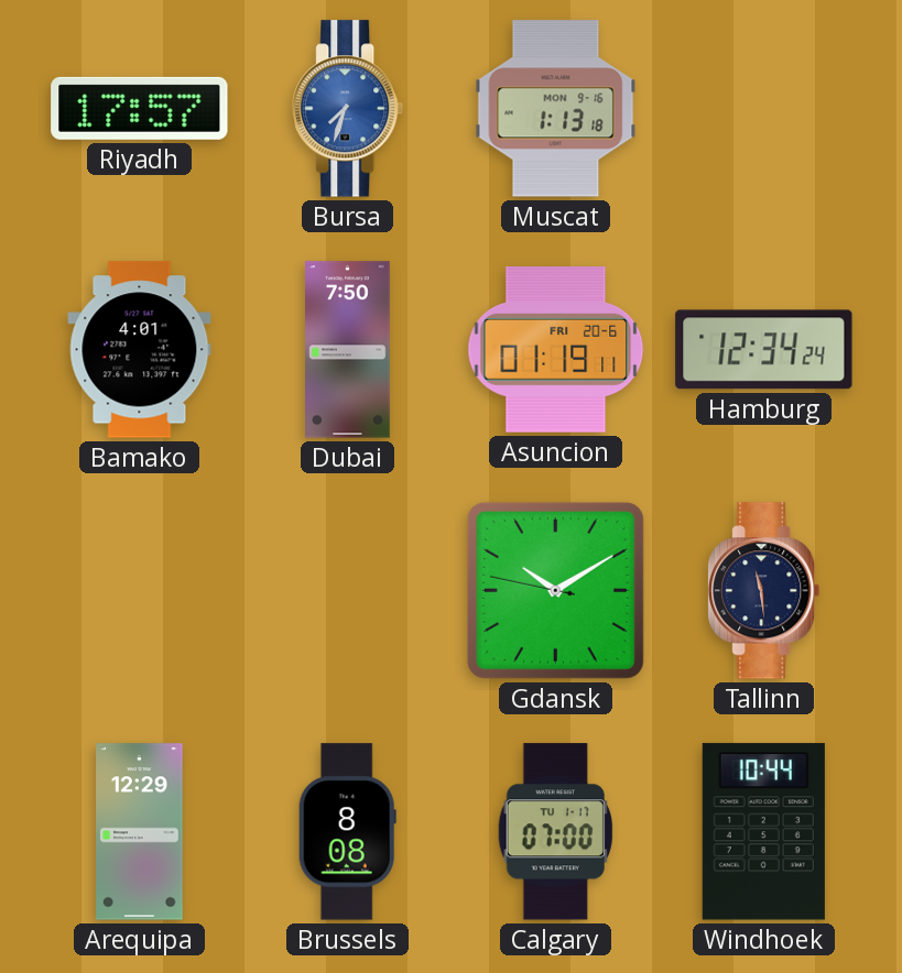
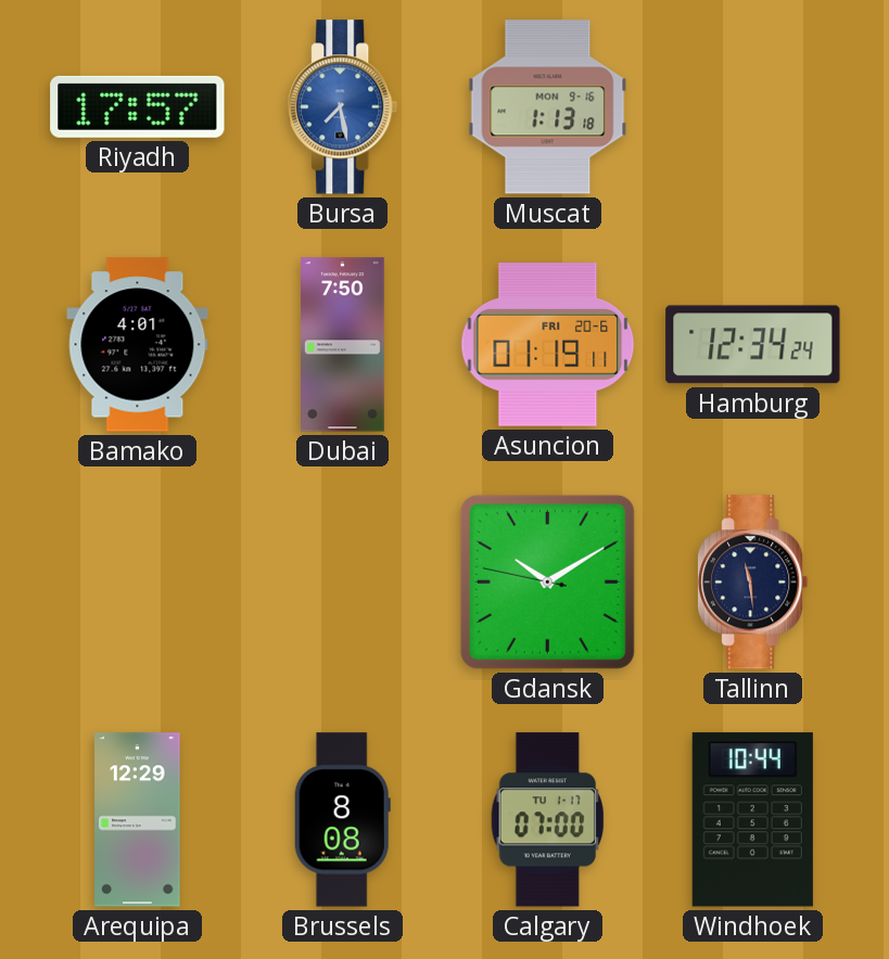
Bursa: 7:33 -> 7:28 (343, 107)
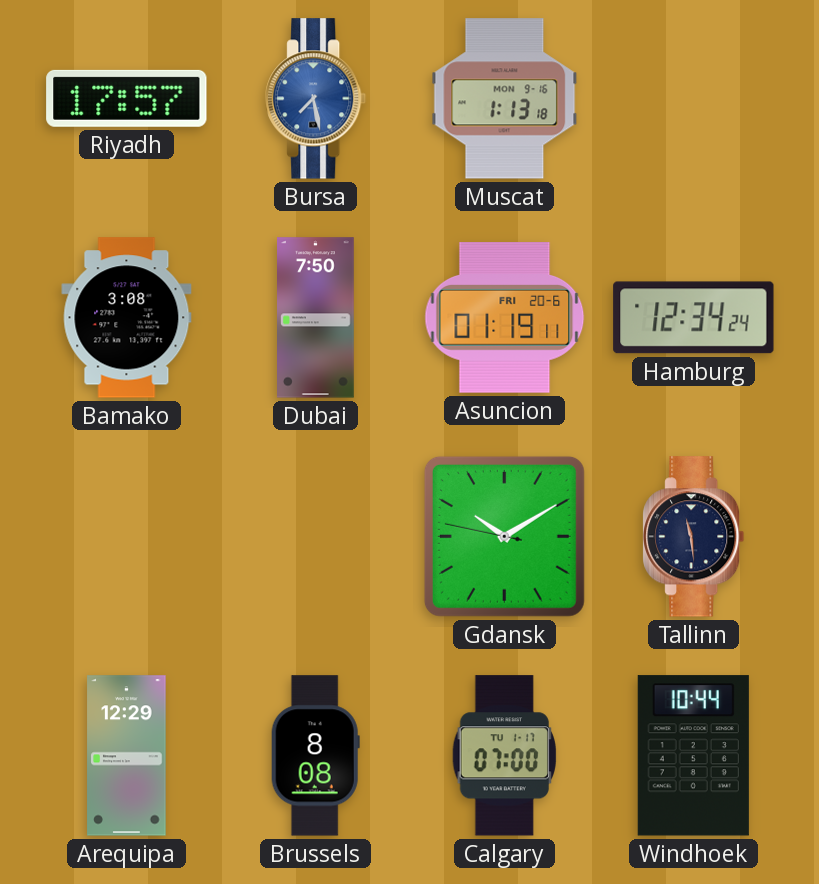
Bamako: 4:01 -> 3:08 (127, 318)
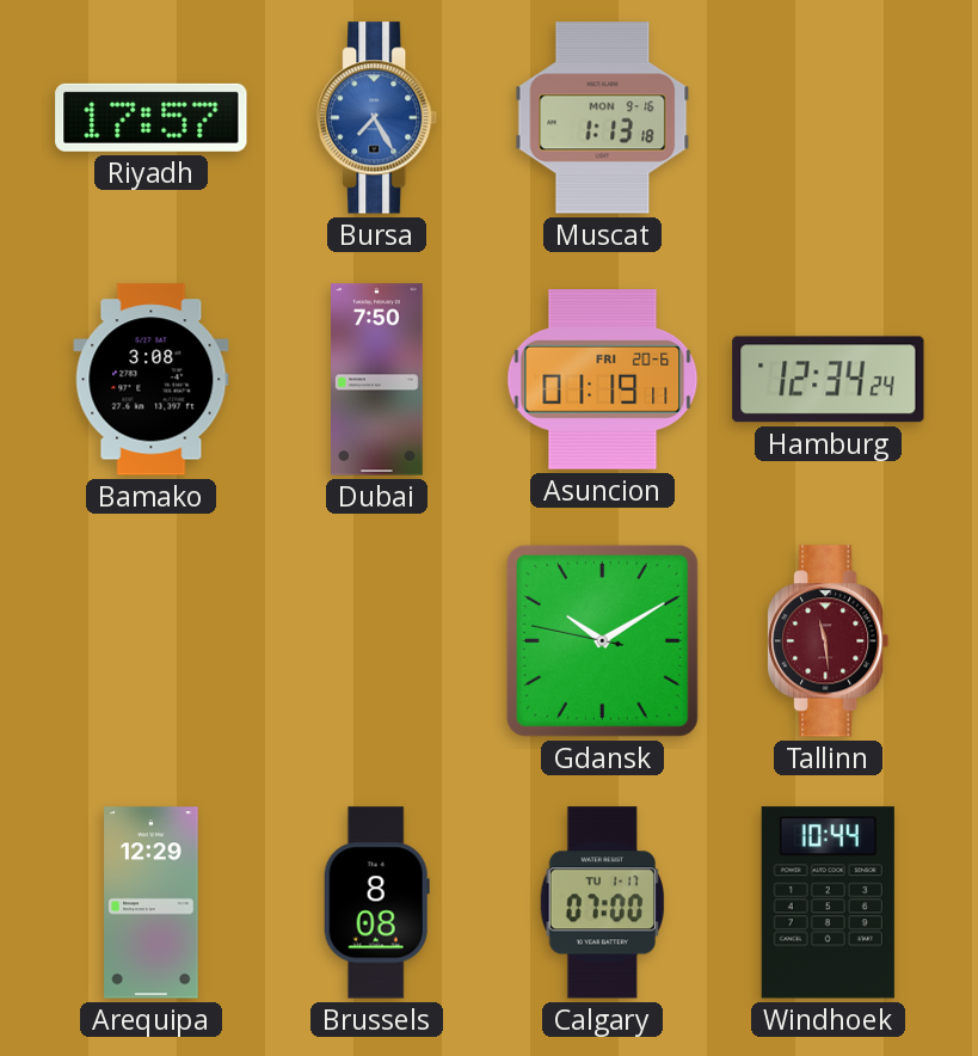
Bursa: 7:28 -> 7:25 (377, 118)
Tallinn dial: navy -> burgundy (829, 641)
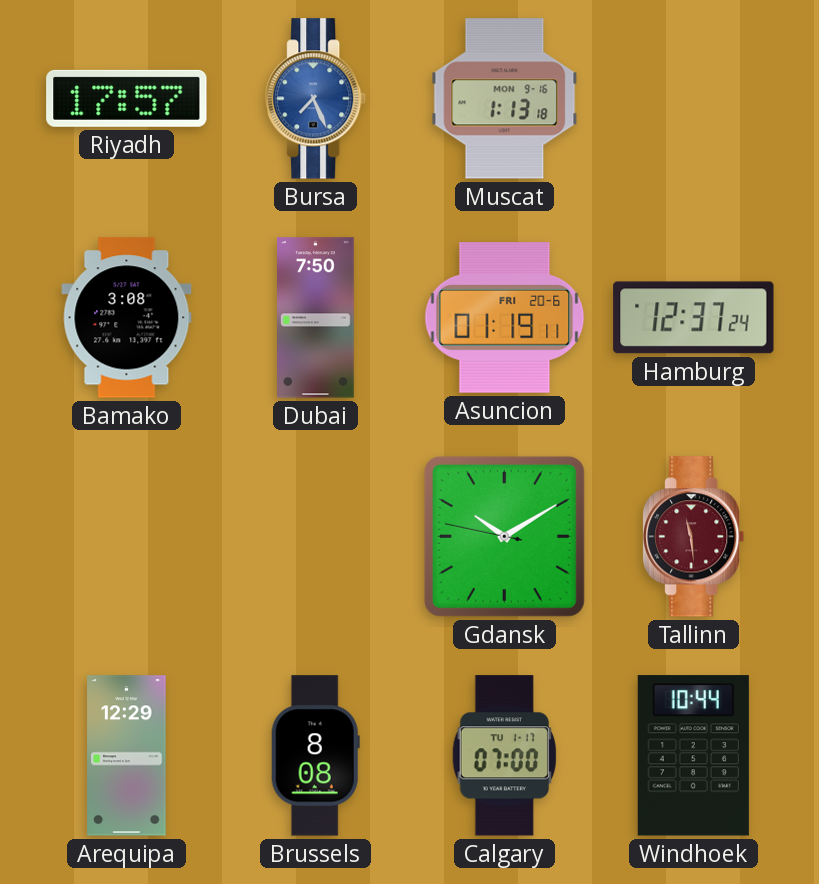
Bursa: 7:25 -> 7:26 (316, 99)
Hamburg: 12:34 -> 12:37 (694, 318)
